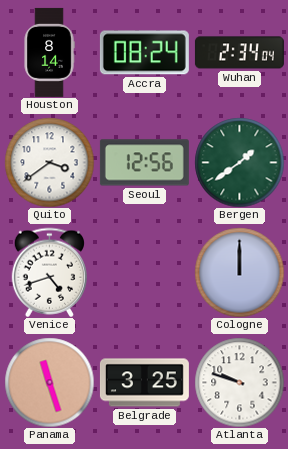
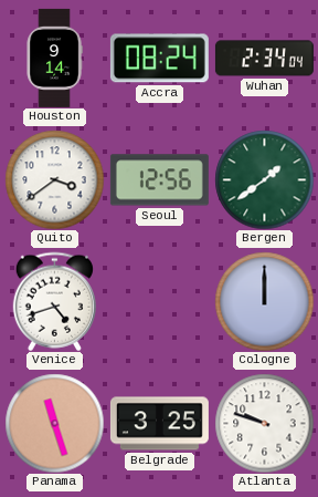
Houston: 8:14 -> 9:14 (54, 58)
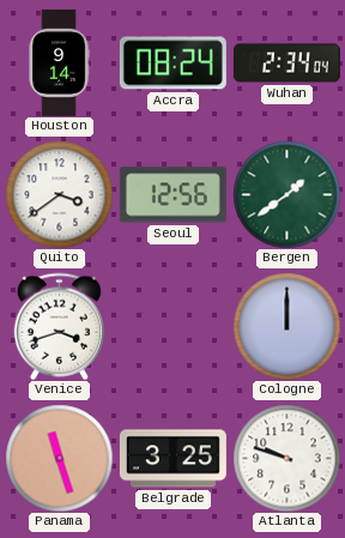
Venice: 4:42 -> 3:42 (59, 326)
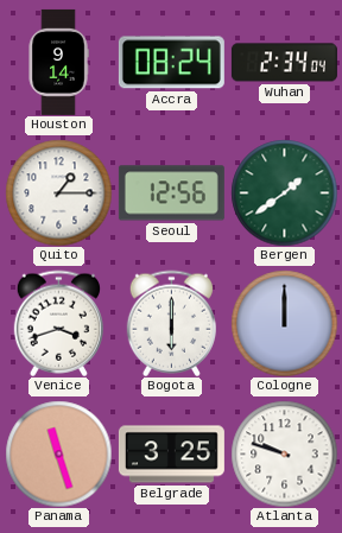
Quito: 3:39 -> 1:15 (58, 192)
Bogota: none -> 6:00 (171, 323)
